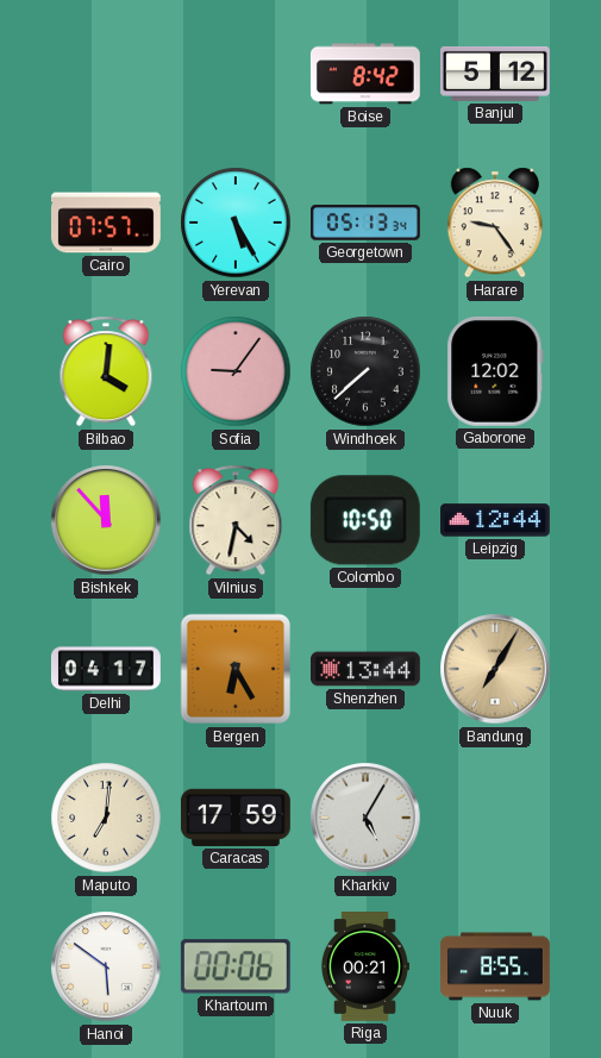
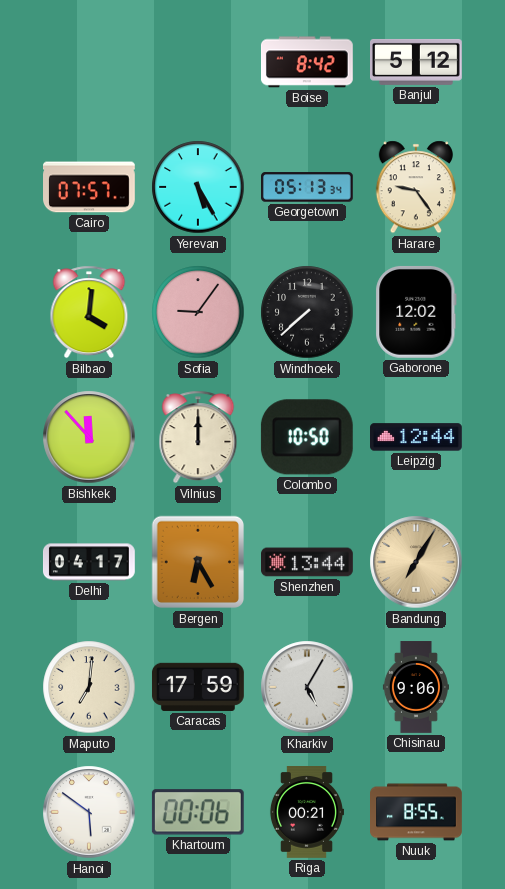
Vilnius: 4:32 -> 12:00 (198, 437)
Chisinau: none -> 9:06 (416, 687)
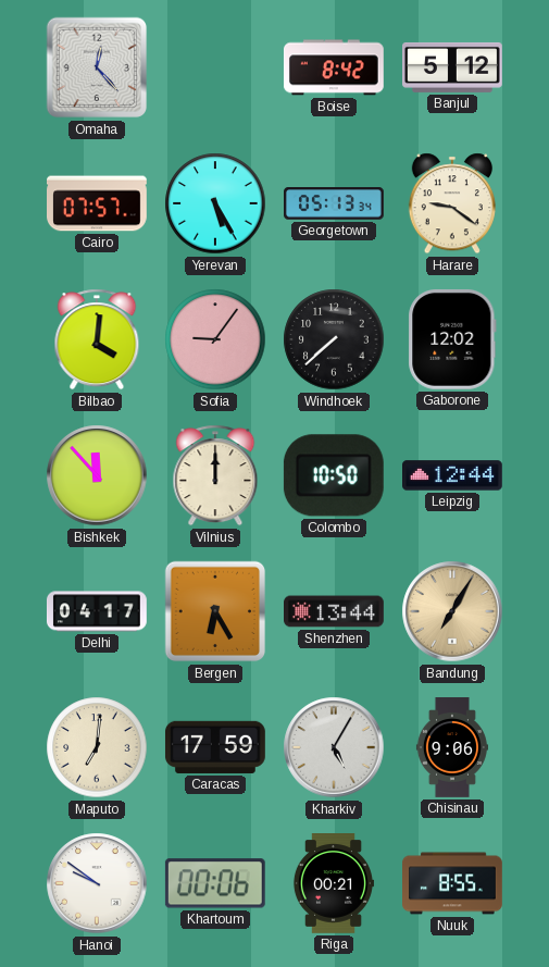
Omaha: none -> 12:23 (97, 67)
Harare: 9:24 -> 9:21 (452, 203)
Hanoi: 5:51 -> 9:51 (97, 883)
